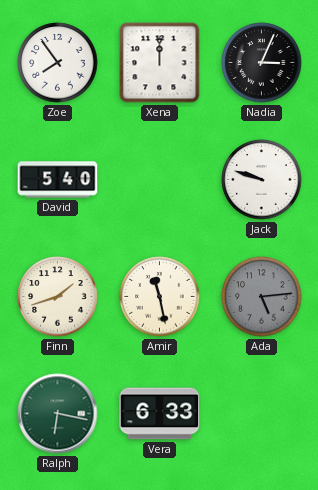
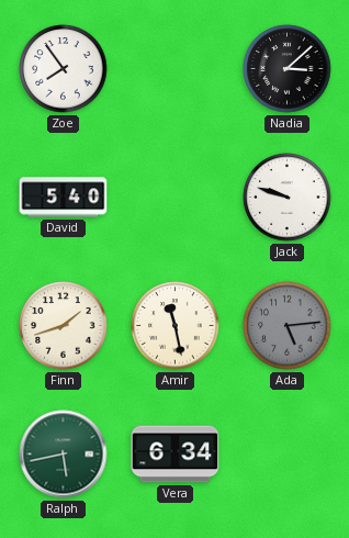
Xena: 12:00 -> none (160, 63)
Nadia: 3:04 -> 3:08 (288, 69)
Ralph: 6:17 -> 5:43 (64, 455)
Vera: 6:33 -> 6:34 (176, 455)
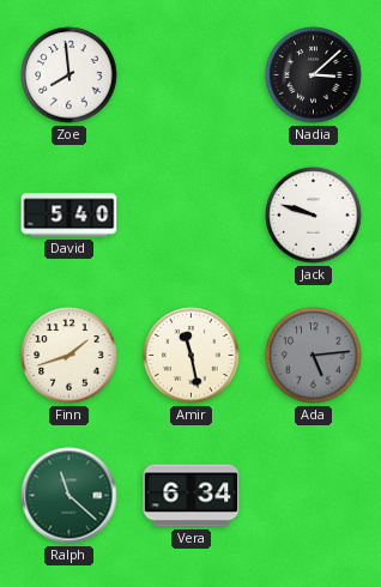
Zoe: 7:54 -> 7:59 (69, 75)
Ralph: 5:43 -> 11:22 (69, 496)
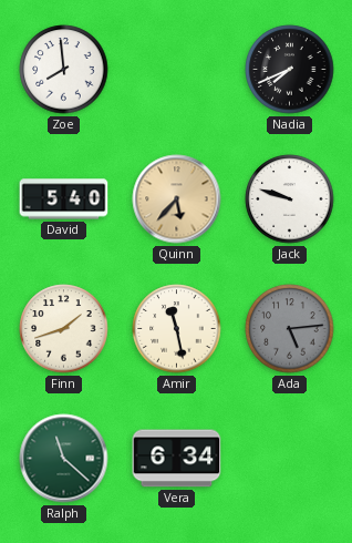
Nadia: 3:08 -> 7:41 (290, 70)
Quinn: none -> 5:37 (177, 199)
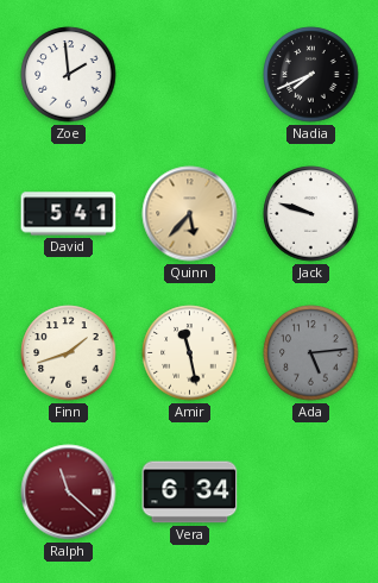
Zoe: 7:59 -> 1:59 (69, 75)
David: 5:40 -> 5:41 (69, 214)
Ralph dial: green -> burgundy (69, 493)
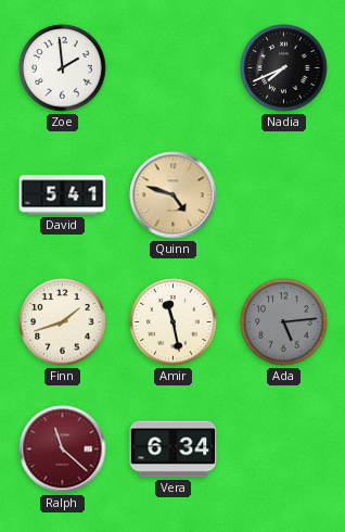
Quinn: 5:37 -> 4:48 (174, 195)
Jack: 9:48 -> none (311, 214)
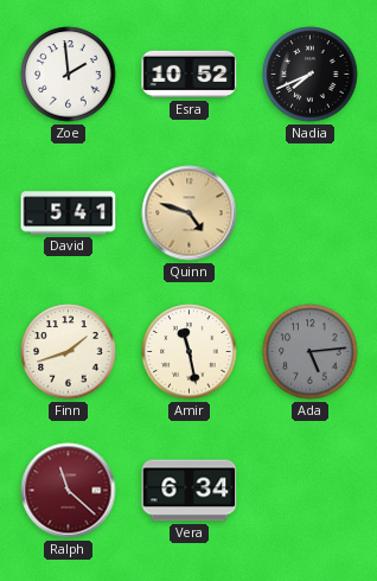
Esra: none -> 10:52 (190, 75)
